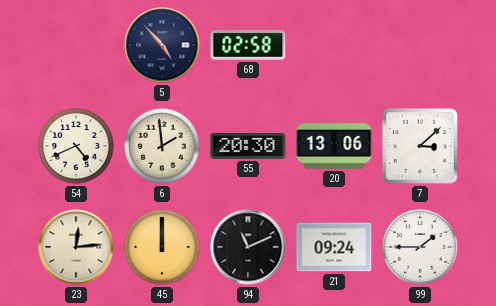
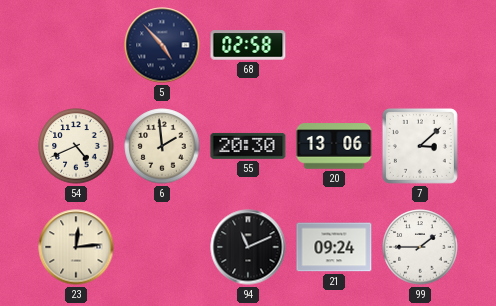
45: 12:00 -> none (162, 247)
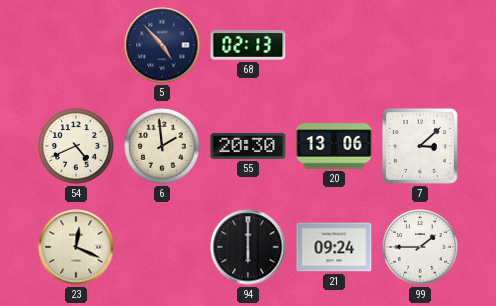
68: 02:58 -> 02:13 (248, 45)
23: 12:14 -> 12:19 (76, 247)
94: 11:11 -> 6:00 (248, 247)
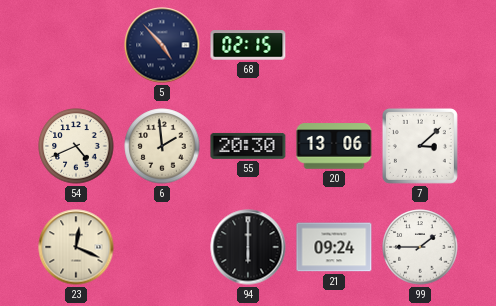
68: 02:13 -> 02:15 (248, 45)
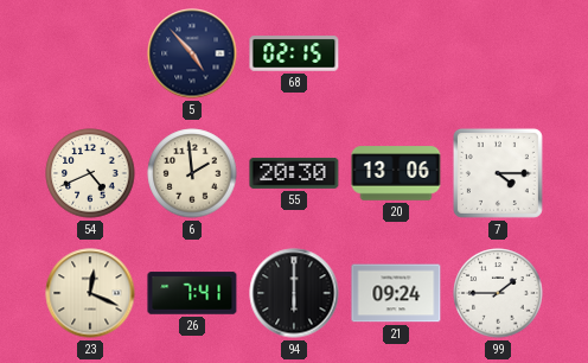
7: 3:08 -> 4:15 (498, 173)
26: none -> 7:41 (192, 293)
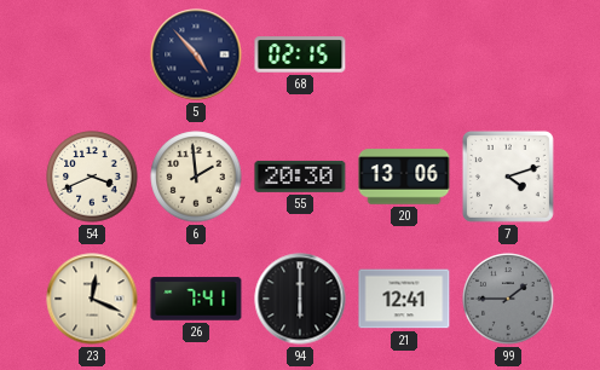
54: 4:41 -> 3:41 (92, 177)
7: 4:15 -> 4:12 (508, 177)
21: 09:24 -> 12:41 (404, 299)
99 dial: white -> grey (508, 299)
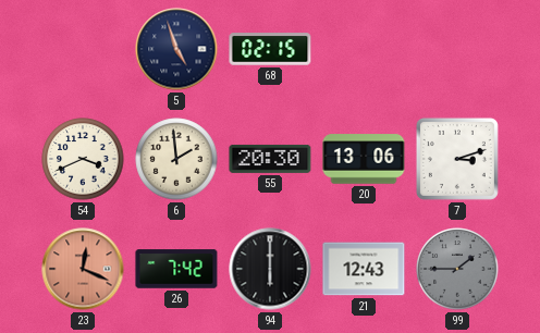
5: 4:53 -> 4:57 (176, 49)
7: 4:12 -> 3:12 (457, 159)
23 dial: cream -> salmon (83, 269)
26: 7:41 -> 7:42 (176, 269)
21: 12:41 -> 12:43 (364, 269)
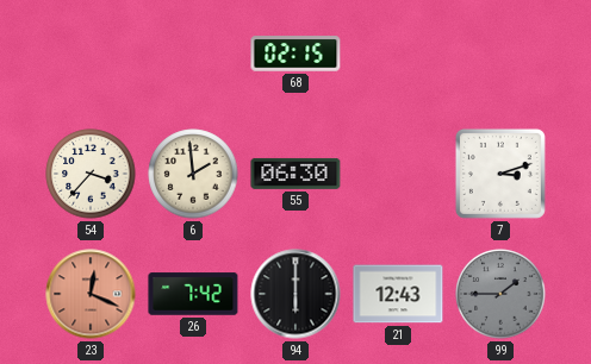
5: 4:57 -> none (176, 49)
54: 3:41 -> 3:37 (91, 174)
55: 20:30 -> 06:30 (295, 174)
20: 13:06 -> none (364, 159)
